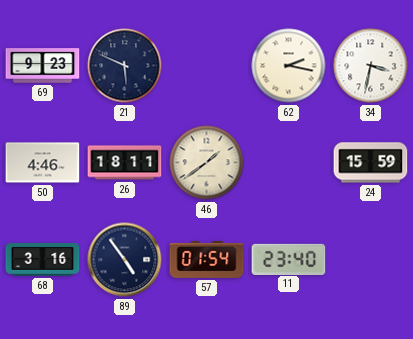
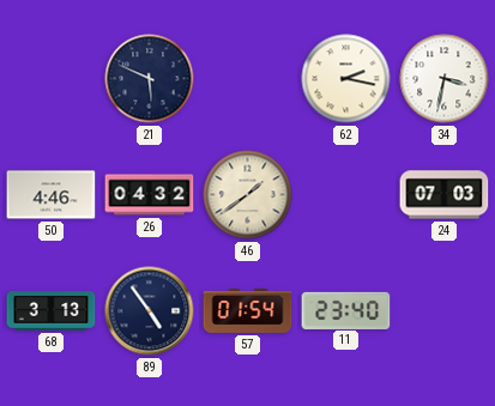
69: 9:23 -> none (43, 66)
26: 18:11 -> 04:32 (150, 195)
24: 15:59 -> 07:03 (445, 195)
68: 3:16 -> 3:13 (52, 311)
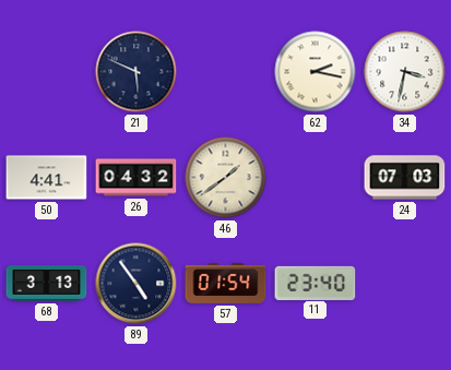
50: 4:46 -> 4:41 (47, 178)
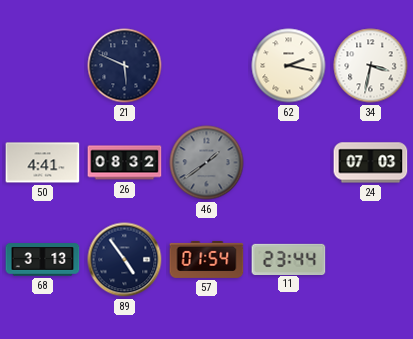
26: 04:32 -> 08:32 (125, 163)
46 dial: cream -> grey (207, 163)
11: 23:40 -> 23:44 (289, 259)
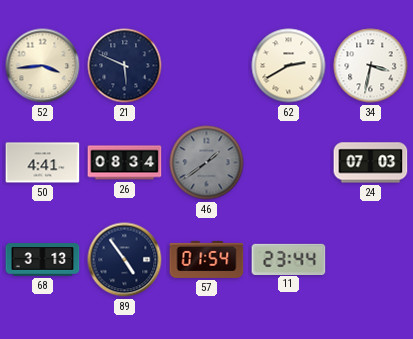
52: none -> 3:44 (43, 66)
62: 2:17 -> 2:40 (289, 66)
26: 08:32 -> 08:34 (125, 163)
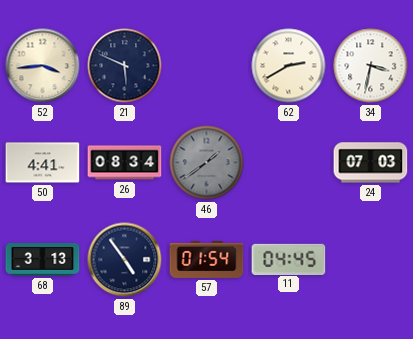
11: 23:44 -> 04:45 (289, 259)
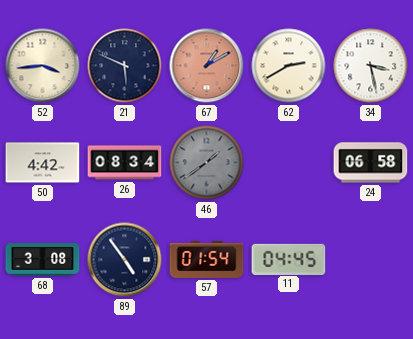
67: none -> 1:10 (207, 66)
34: 3:32 -> 3:28 (371, 66)
50: 4:41 -> 4:42 (43, 163)
24: 07:03 -> 06:58 (371, 163)
68: 3:13 -> 3:08 (43, 260)
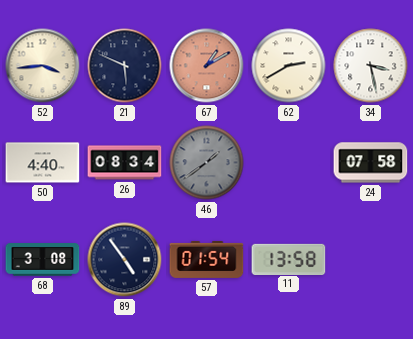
50: 4:42 -> 4:40 (43, 163)
24: 06:58 -> 07:58 (371, 163)
11: 04:45 -> 13:58 (289, 259)
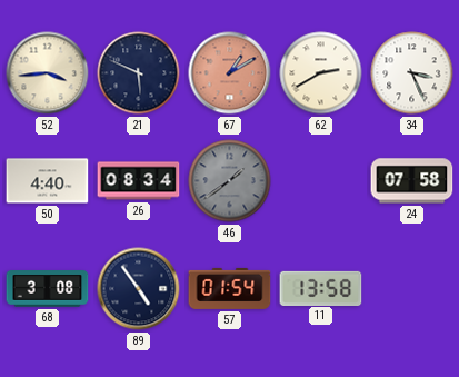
34: 3:28 -> 3:26 (412, 73)
